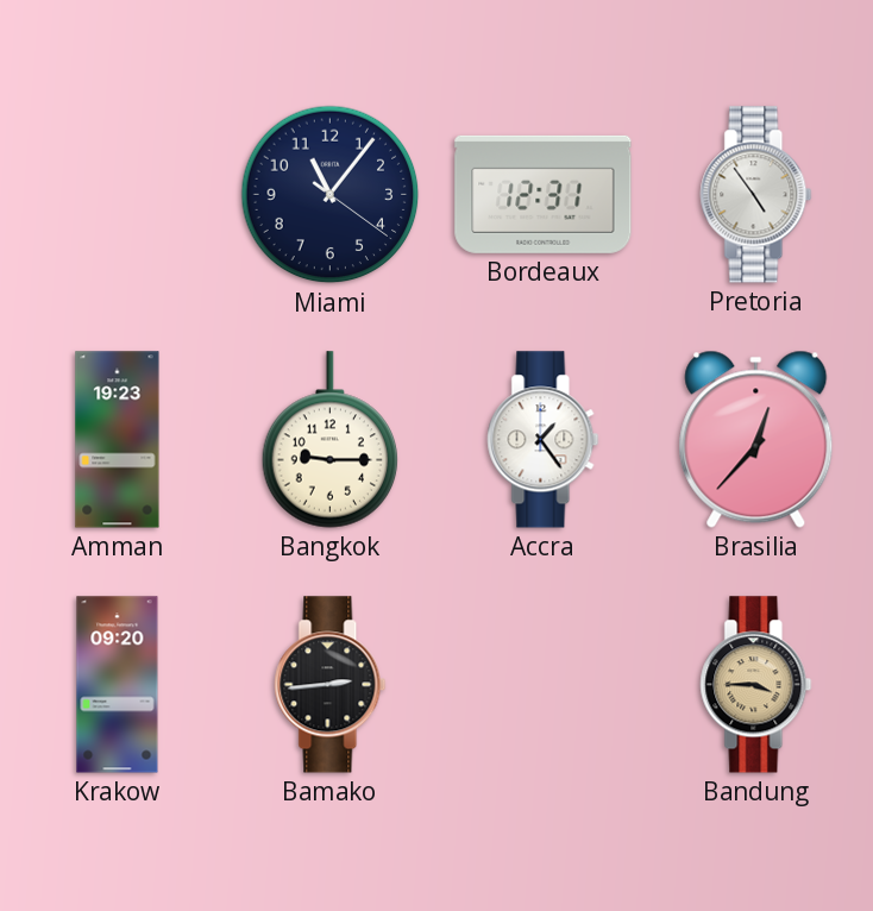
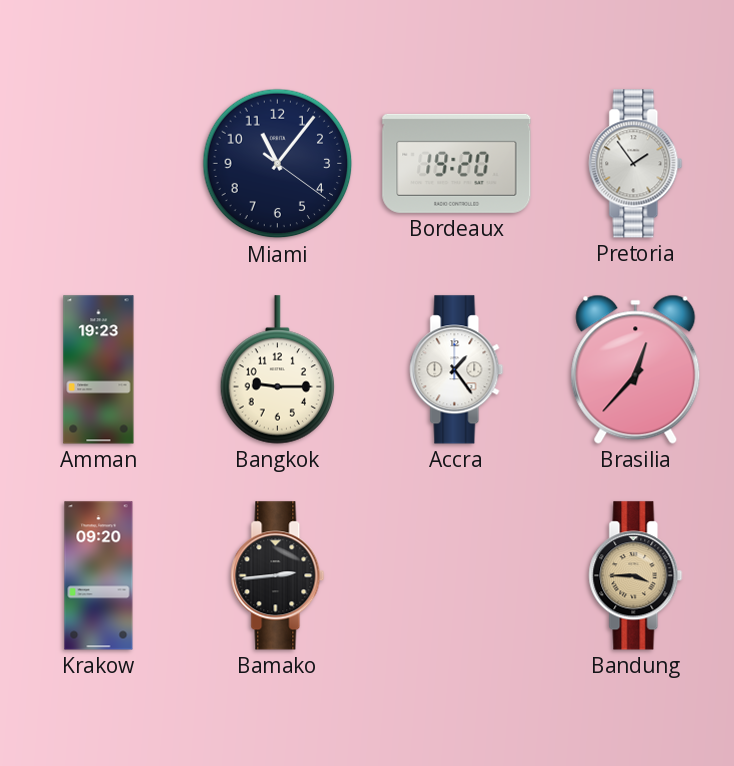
Bordeaux: 12:31 -> 19:20 (457, 163)
Pretoria: 4:54 -> 1:54 (636, 164)
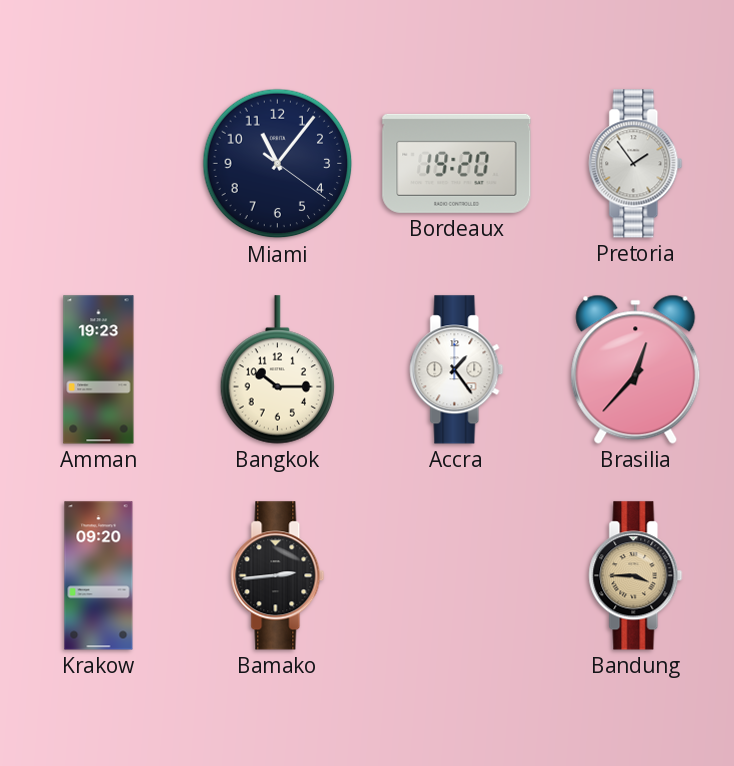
Bangkok: 9:15 -> 10:15 (278, 370)
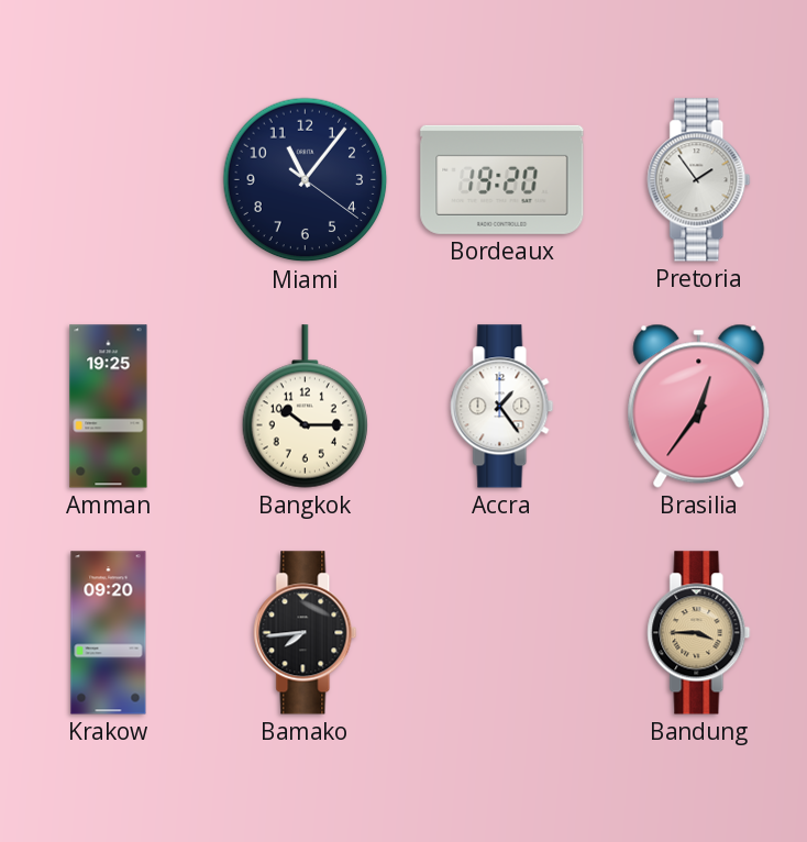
Amman: 19:23 -> 19:25 (109, 407)
Brasilia: 12:37 -> 12:36 (699, 406)
Bamako: 2:44 -> 7:44 (306, 633)
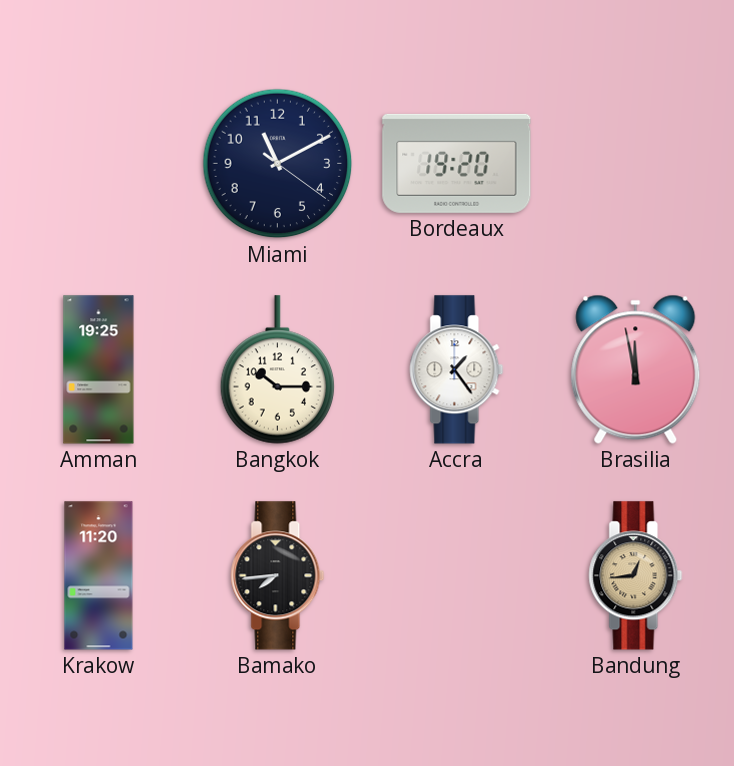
Miami: 11:06 -> 11:10 (278, 164)
Pretoria: 1:54 -> none (699, 180)
Brasilia: 12:36 -> 11:58 (636, 369)
Krakow: 09:20 -> 11:20 (99, 576)
Bandung: 3:45 -> 12:44 (636, 576)
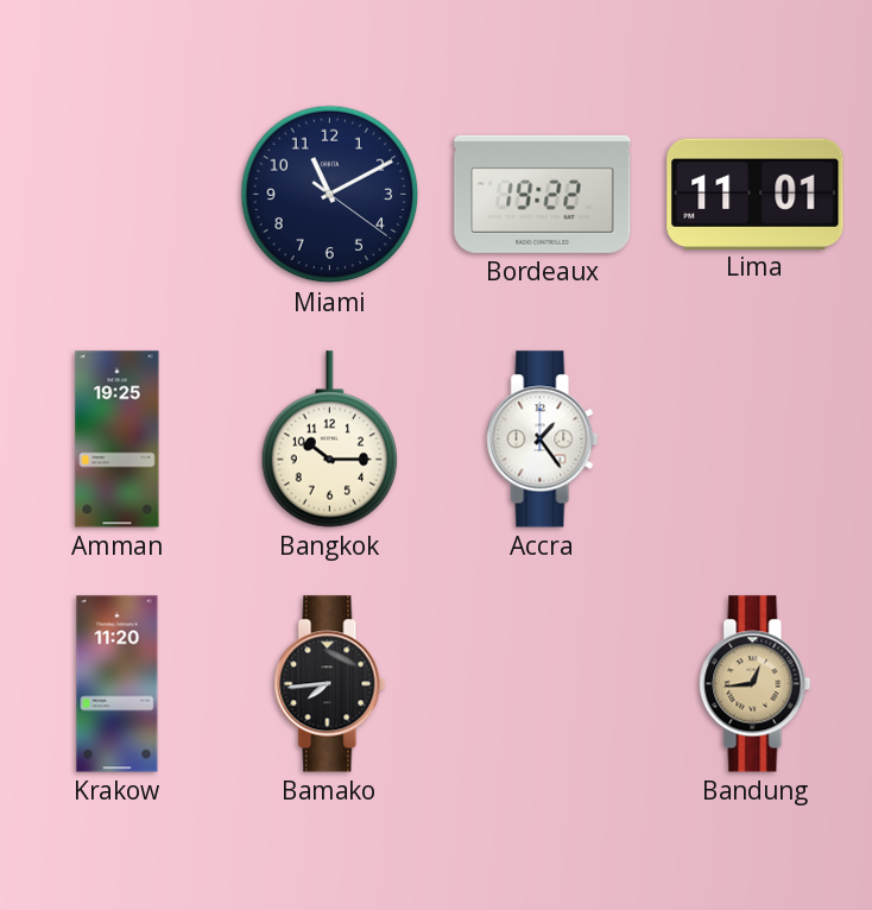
Bordeaux: 19:20 -> 19:22 (543, 194)
Lima: none -> 11:01 (756, 194)
Brasilia: 11:58 -> none (636, 369)
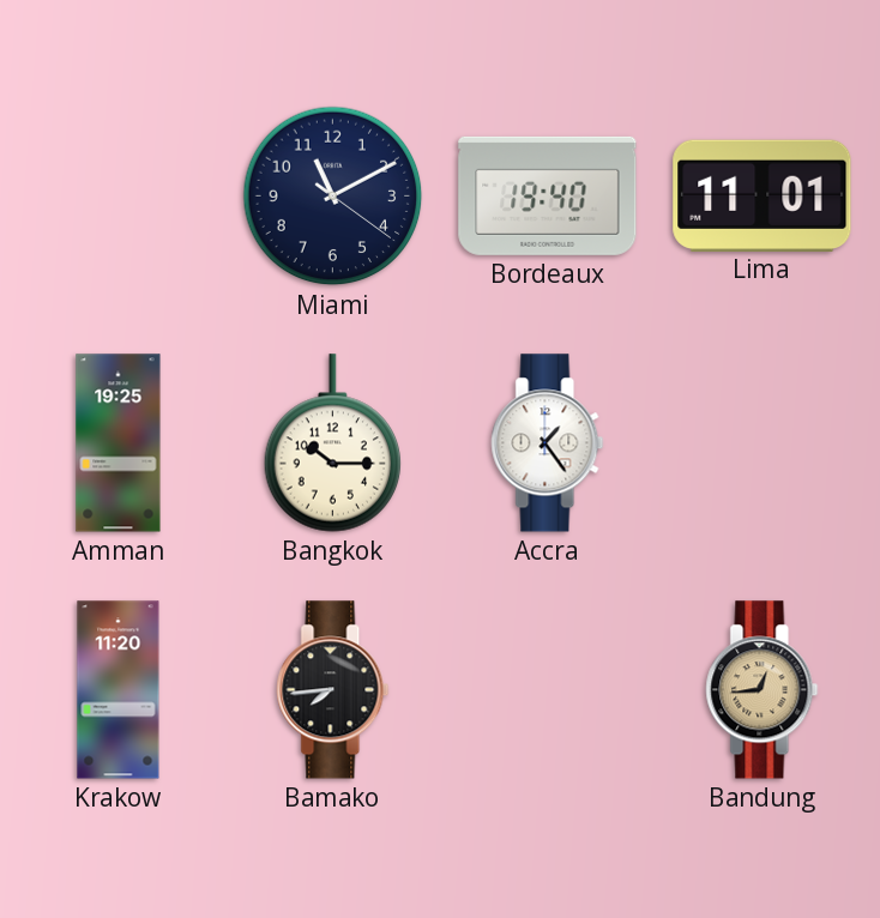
Bordeaux: 19:22 -> 19:40 (548, 195)
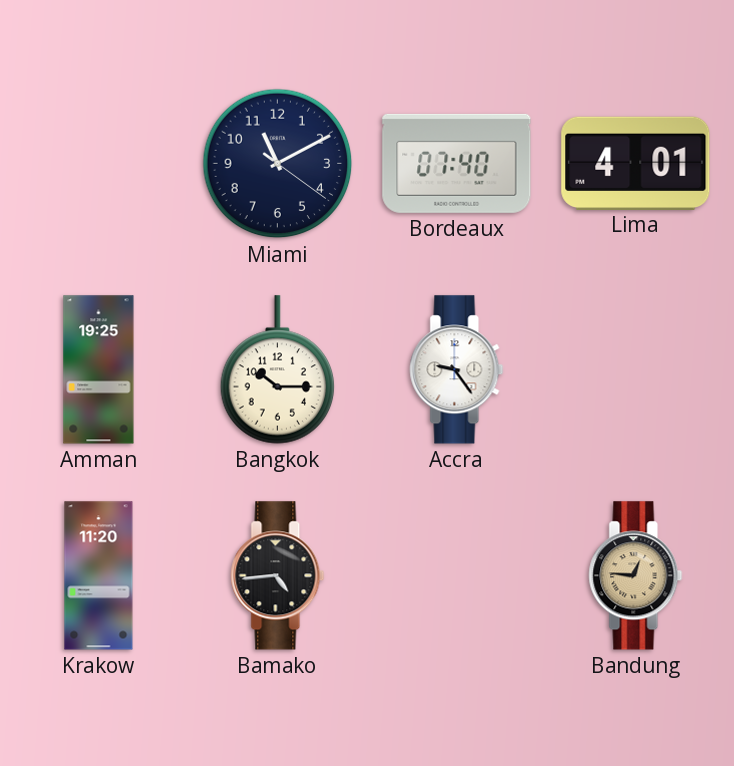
Bordeaux: 19:40 -> 07:40 (457, 163)
Lima: 11:01 -> 4:01 (636, 163)
Accra: 1:24 -> 9:24 (457, 370)
Bamako: 7:44 -> 4:44 (278, 576)
Bandung: 12:44 -> 12:46 (636, 576)
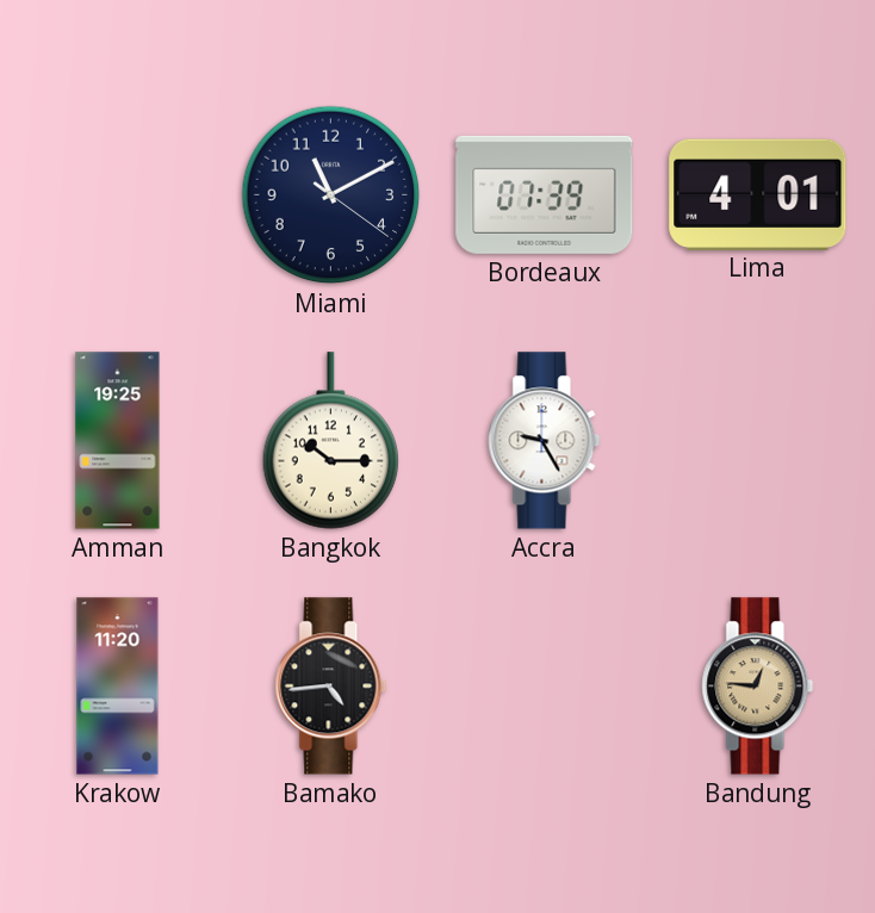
Bordeaux: 07:40 -> 07:39 (545, 194)
Accra: 9:24 -> 9:25 (545, 441)
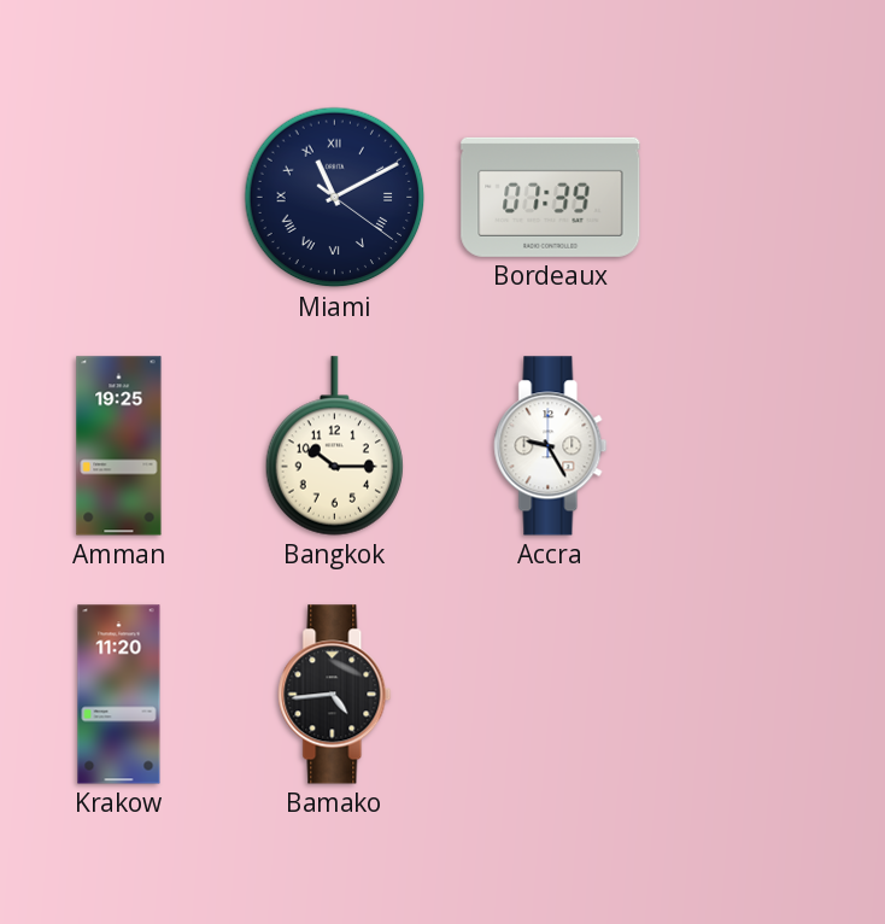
Miami numerals: Arabic -> Roman (335, 198)
Lima: 4:01 -> none (758, 194)
Bandung: 12:46 -> none (758, 687)
